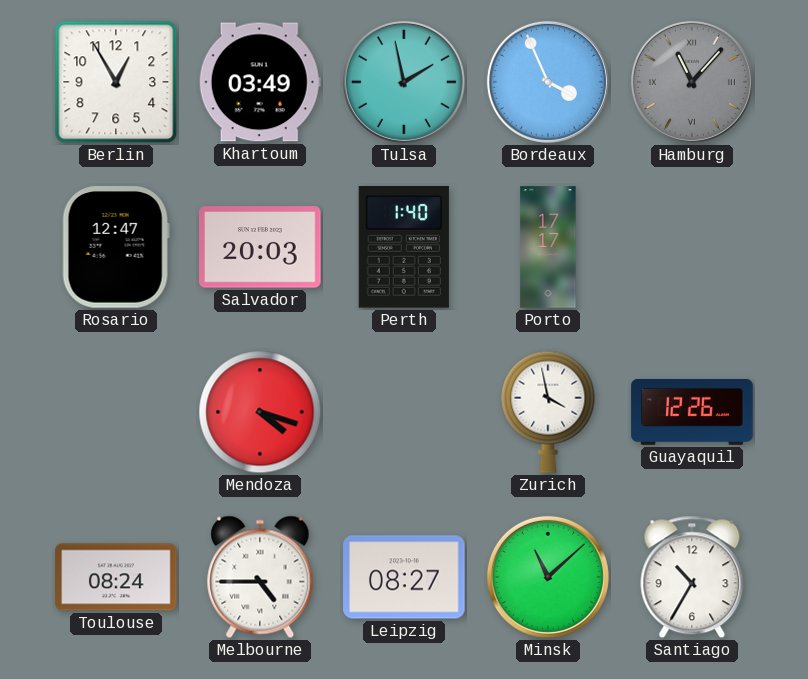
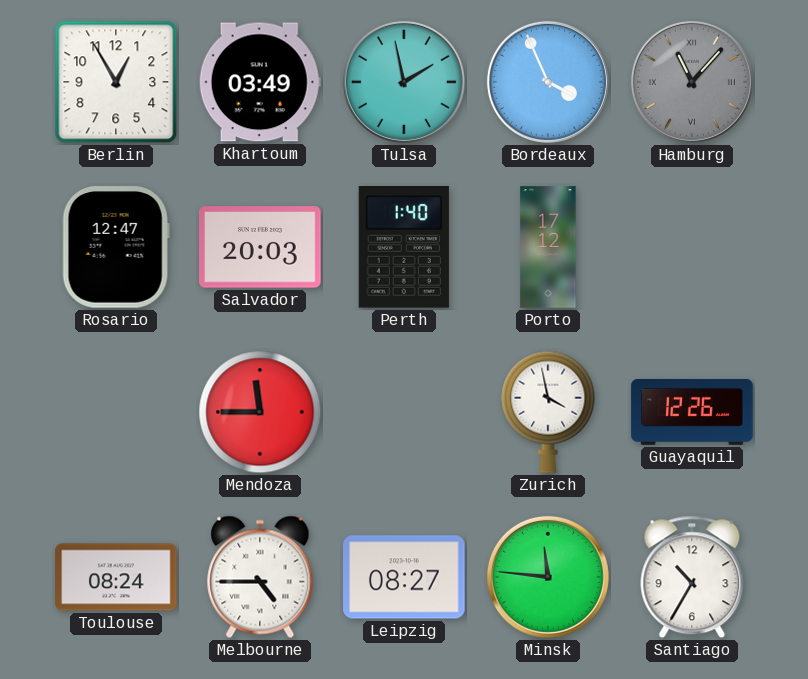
Porto: 17:17 -> 17:12 (548, 247)
Mendoza: 4:18 -> 11:45 (260, 412)
Minsk: 11:08 -> 11:46 (548, 577)
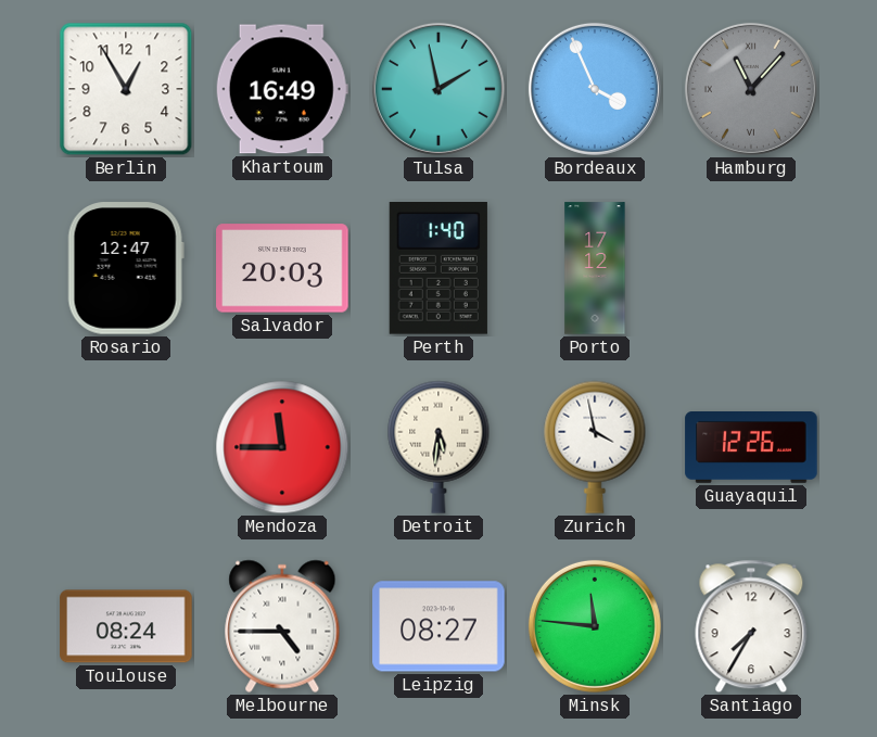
Khartoum: 03:49 -> 16:49 (282, 89)
Detroit: none -> 5:31 (438, 447)
Santiago: 10:35 -> 7:35 (751, 626)
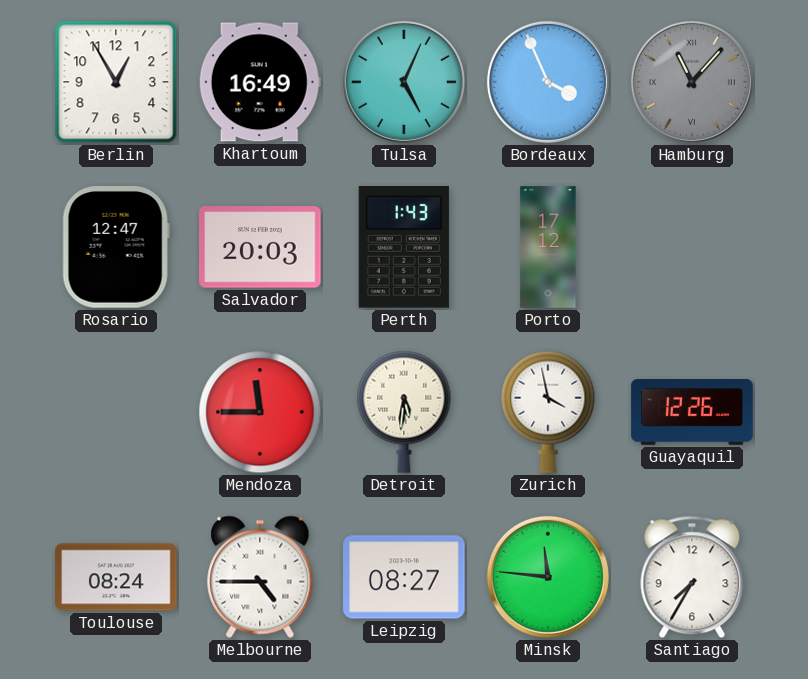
Tulsa: 1:58 -> 5:04 (404, 82)
Perth: 1:40 -> 1:43 (404, 248)
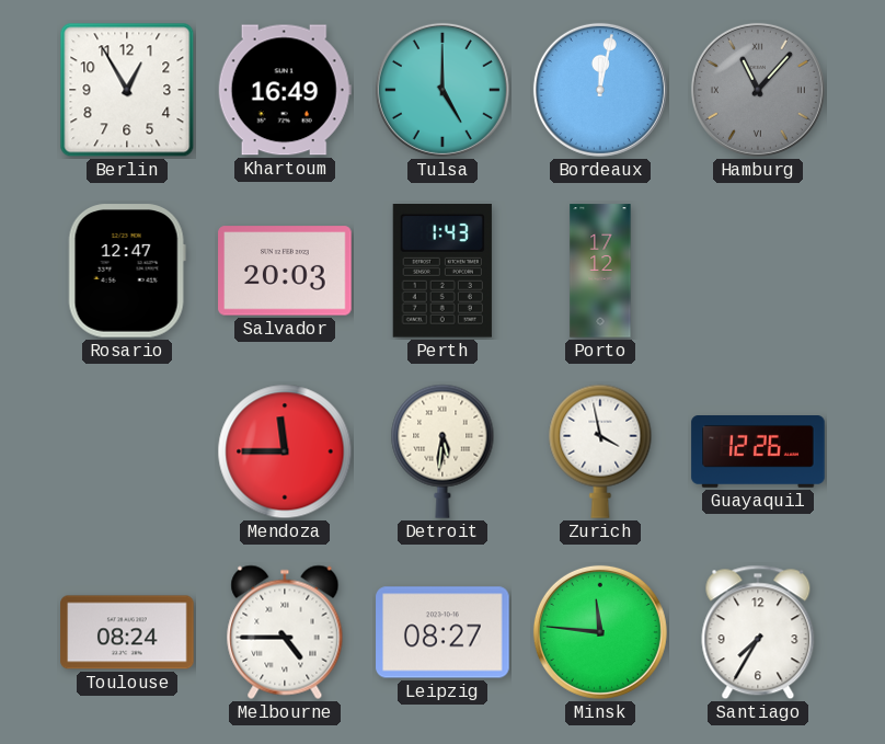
Tulsa: 5:04 -> 5:00 (442, 90)
Bordeaux: 3:56 -> 12:02 (600, 90)
